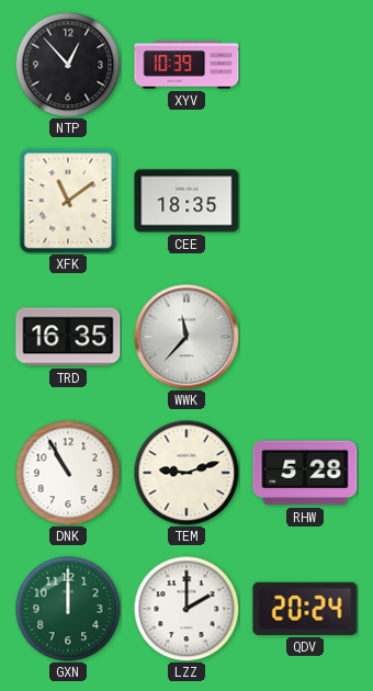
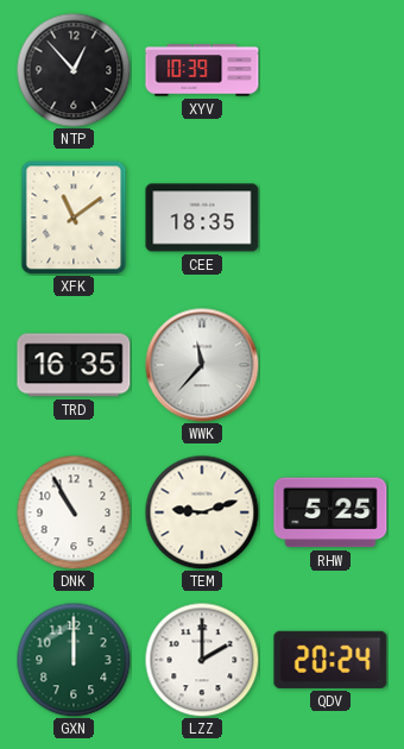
RHW: 5:28 -> 5:25 (330, 512)
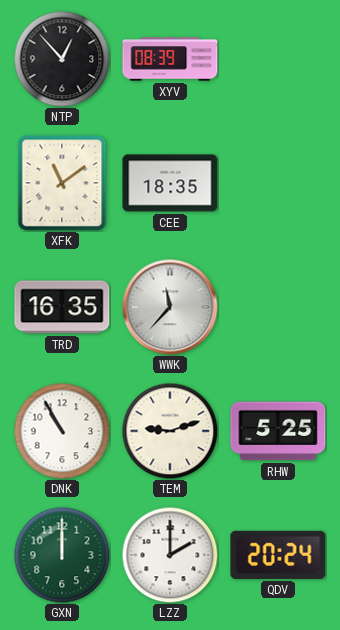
XYV: 10:39 -> 08:39 (170, 59)
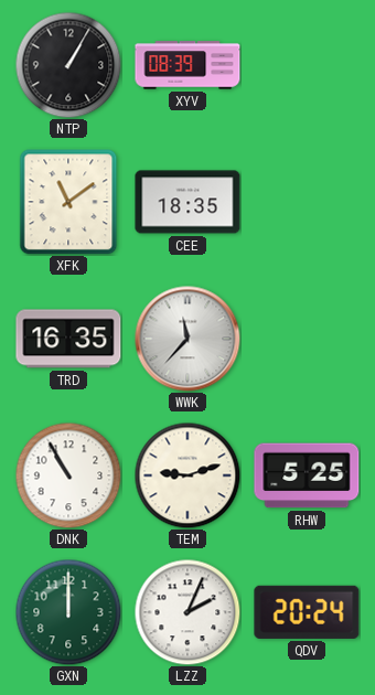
NTP: 12:53 -> 1:05 (68, 65)
LZZ: 2:00 -> 2:04 (187, 612)
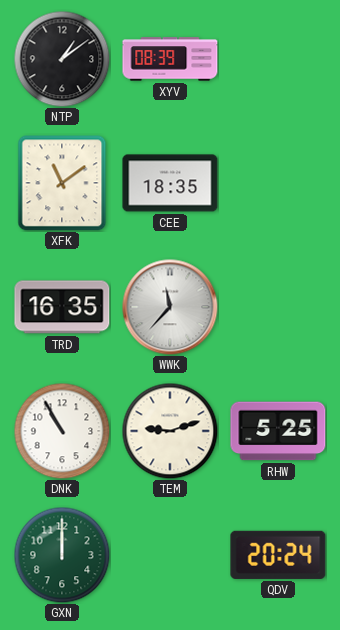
NTP: 1:05 -> 1:09 (62, 59)
LZZ: 2:04 -> none (187, 612)
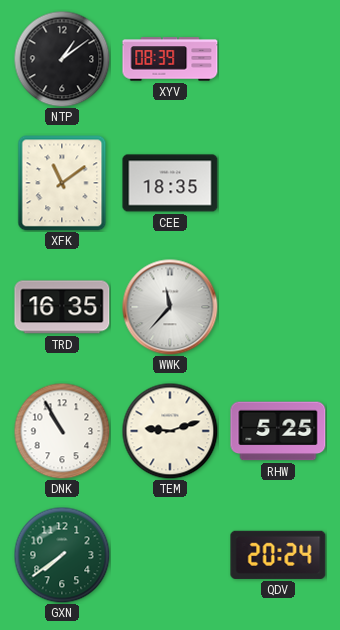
GXN: 12:00 -> 7:39 (62, 555)
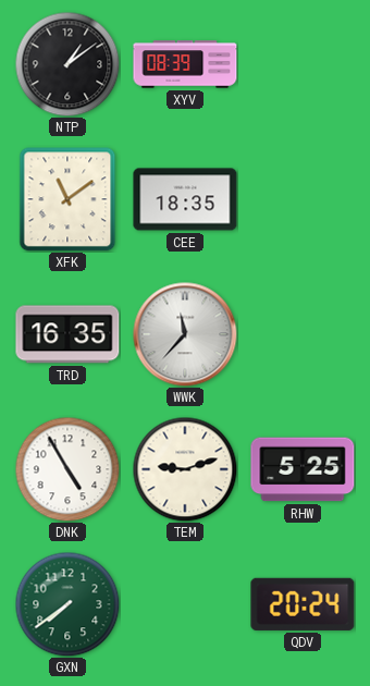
DNK: 10:55 -> 4:55 (67, 469)
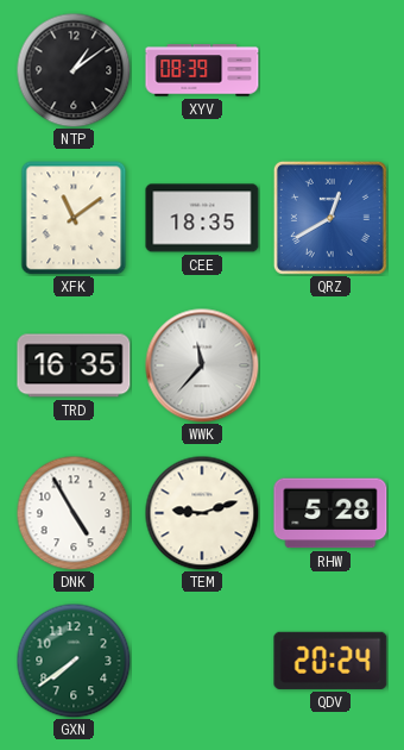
QRZ: none -> 12:40 (330, 218)
RHW: 5:25 -> 5:28 (330, 513)
